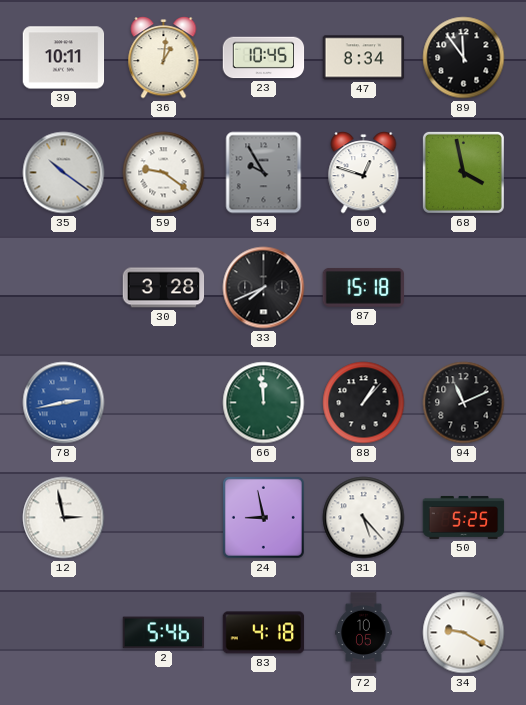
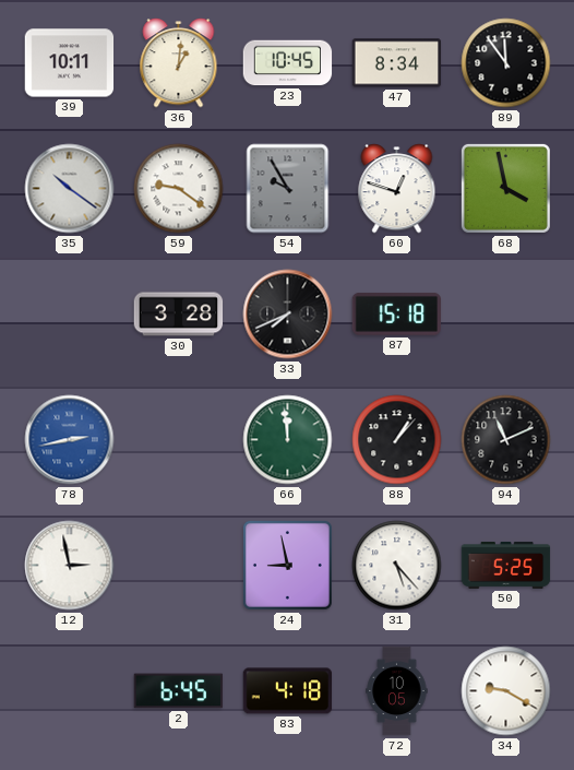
2: 5:46 -> 6:45 (179, 691)
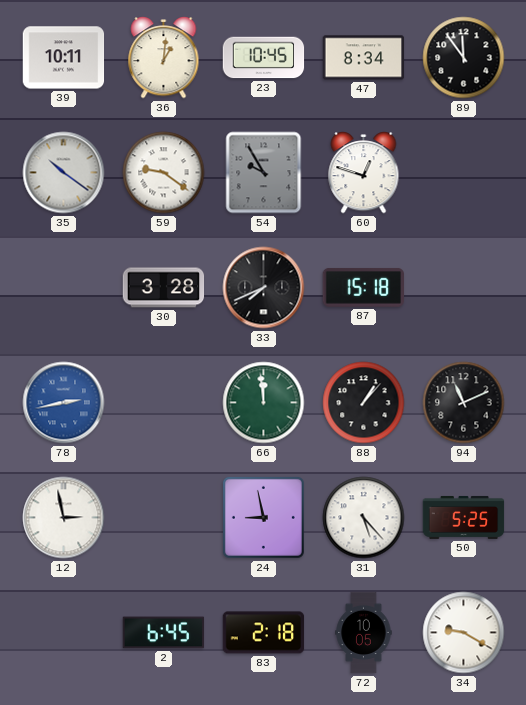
68: 3:58 -> none (505, 188)
83: 4:18 -> 2:18 (264, 633)
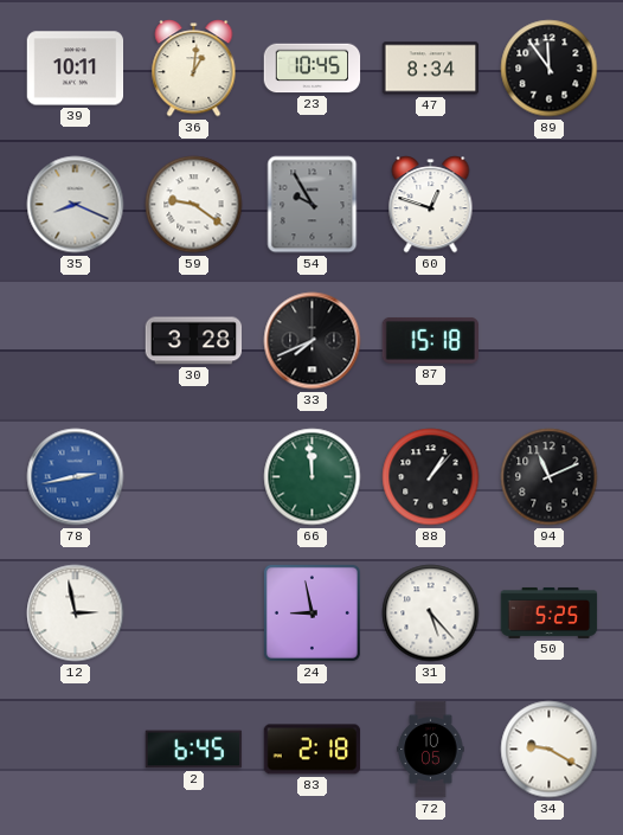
35: 10:21 -> 8:19 (76, 205)
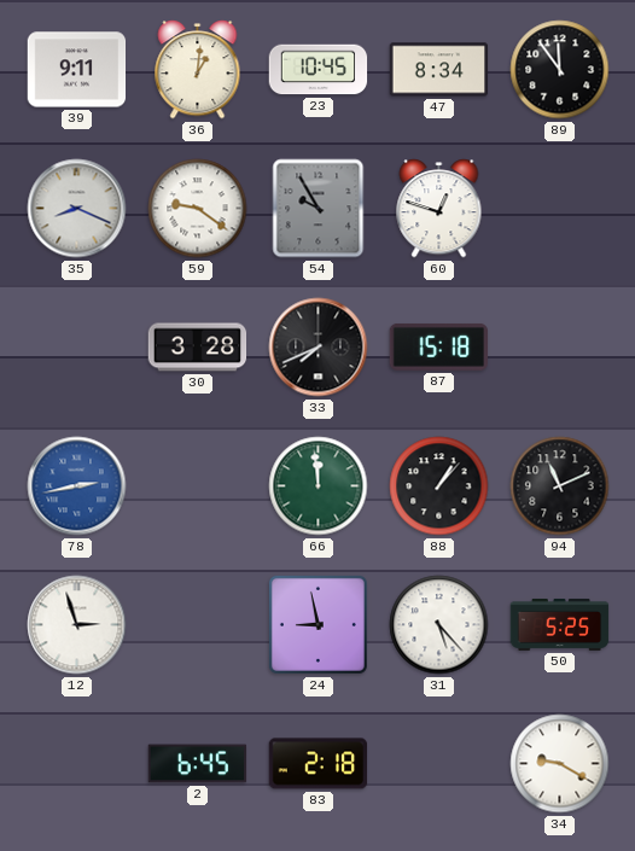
39: 10:11 -> 9:11 (77, 70)
12: 2:58 -> 2:57 (77, 625)
72: 10:05 -> none (431, 750)
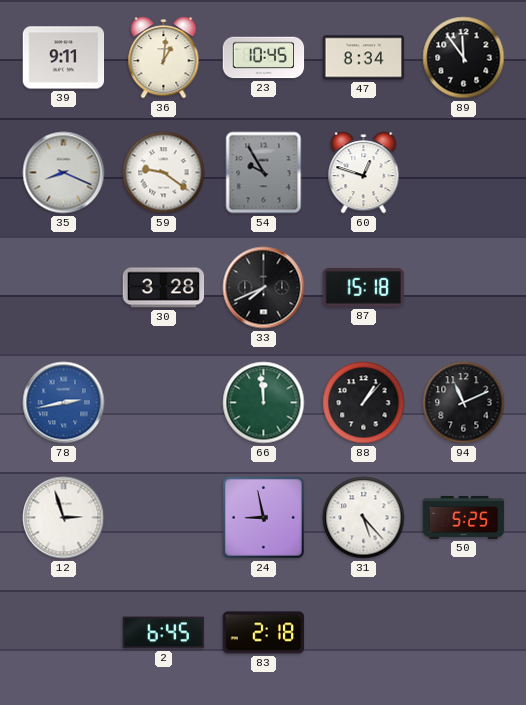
34: 9:20 -> none (560, 764)
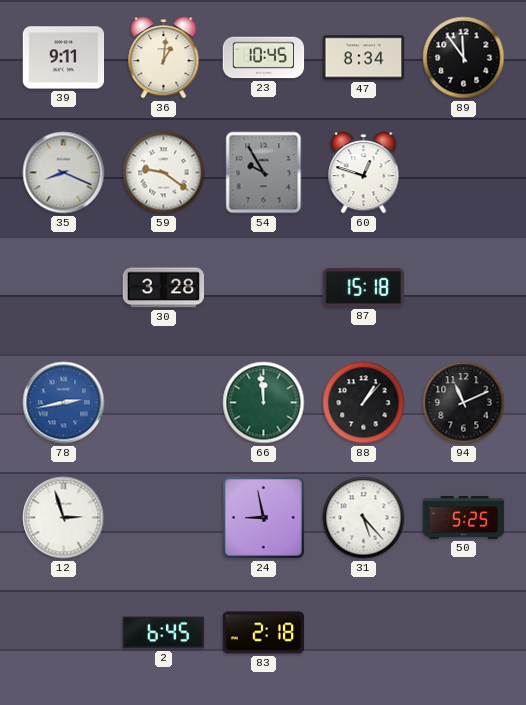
33: 7:41 -> none (264, 288)
